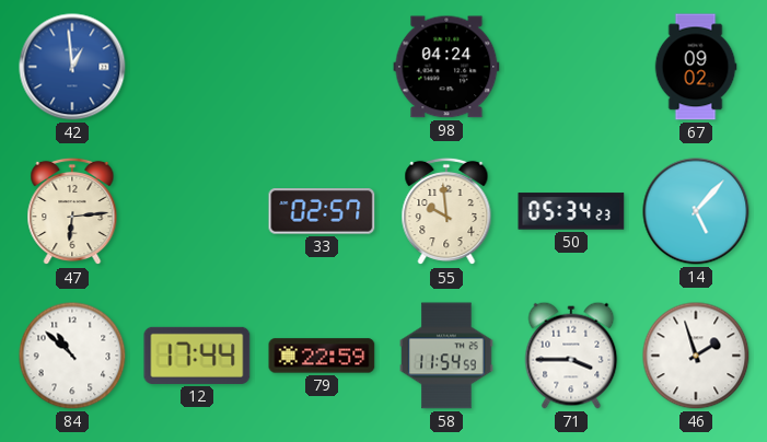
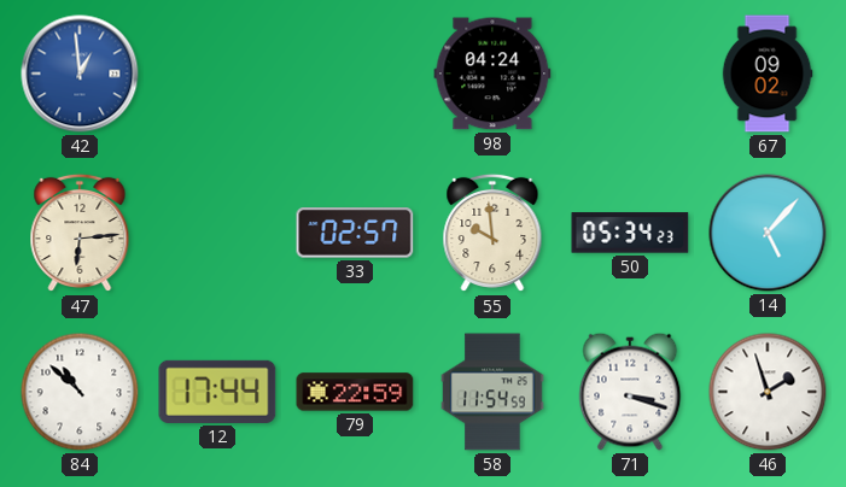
71: 3:45 -> 3:18 (630, 392)
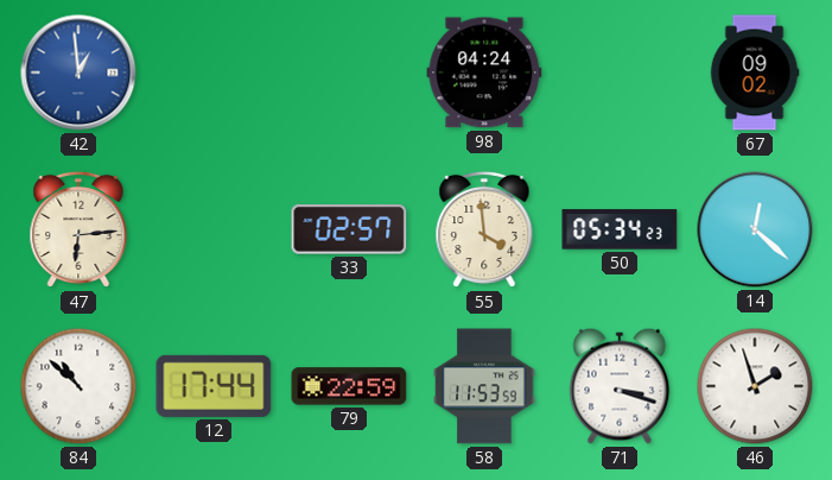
55: 9:59 -> 3:59 (484, 229)
14: 5:07 -> 12:22 (755, 229)
58: 11:54 -> 11:53 (484, 386)
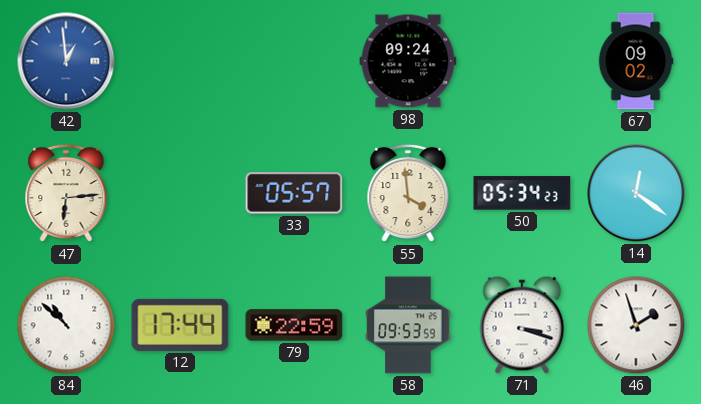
98: 04:24 -> 09:24 (408, 61)
33: 02:57 -> 05:57 (294, 193)
14: 12:22 -> 12:21 (636, 193)
58: 11:53 -> 09:53 (408, 325)
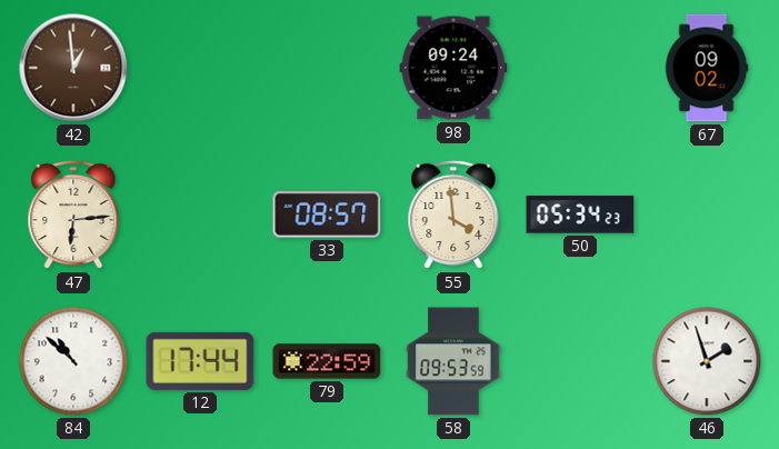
42 dial: blue -> brown (73, 68)
33: 05:57 -> 08:57 (327, 214)
14: 12:21 -> none (636, 193)
71: 3:18 -> none (522, 325)
